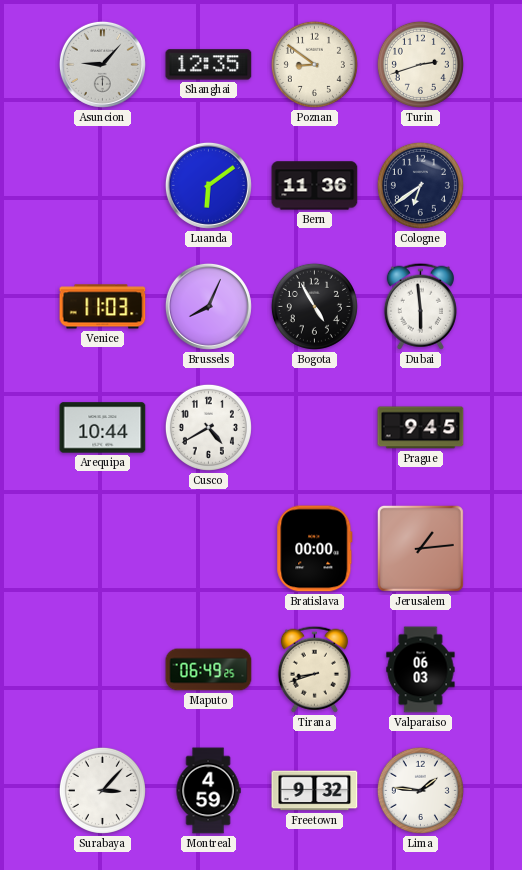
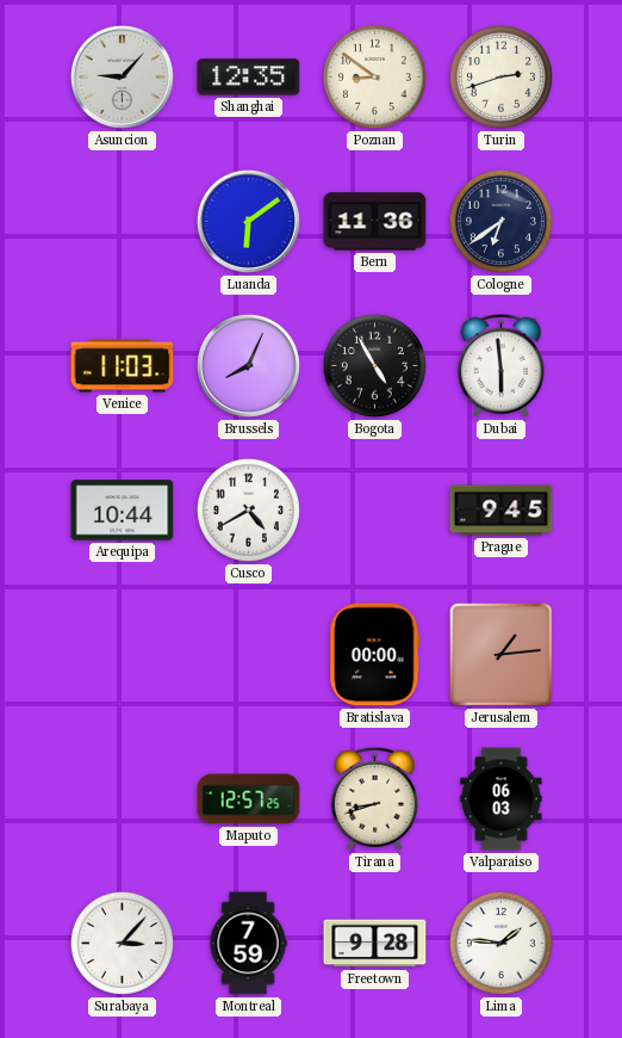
Maputo: 06:49 -> 12:57 (249, 799)
Montreal: 4:59 -> 7:59 (248, 944)
Freetown: 9:32 -> 9:28 (375, 944)
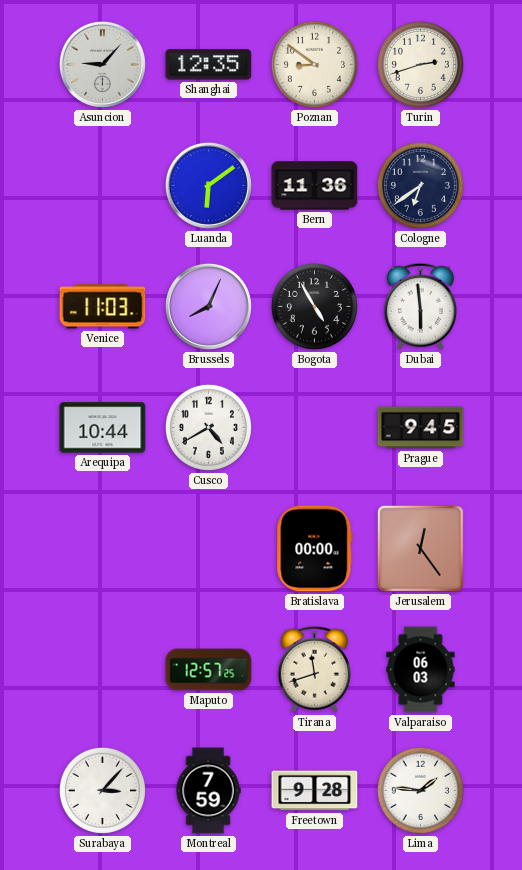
Jerusalem: 1:14 -> 12:24 (420, 548)
Tirana: 8:42 -> 11:42 (314, 669)
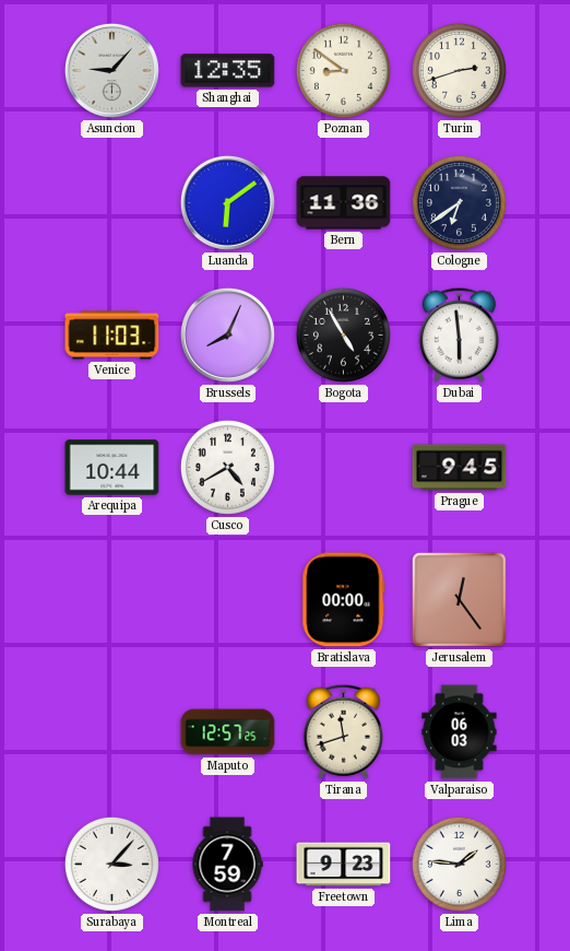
Freetown: 9:28 -> 9:23 (344, 865)
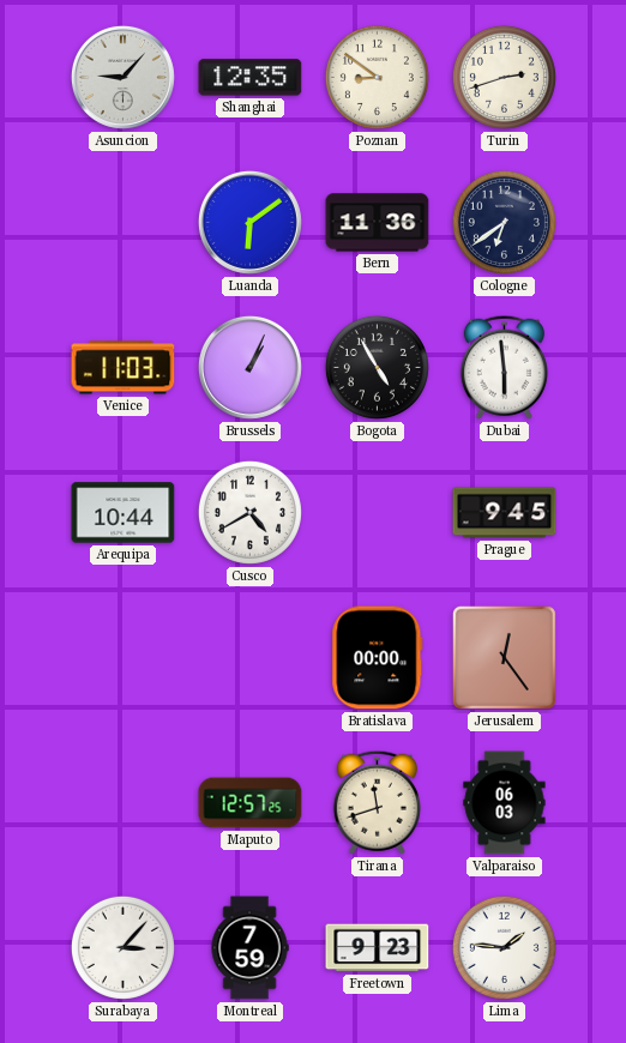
Brussels: 8:04 -> 1:04 (249, 367)
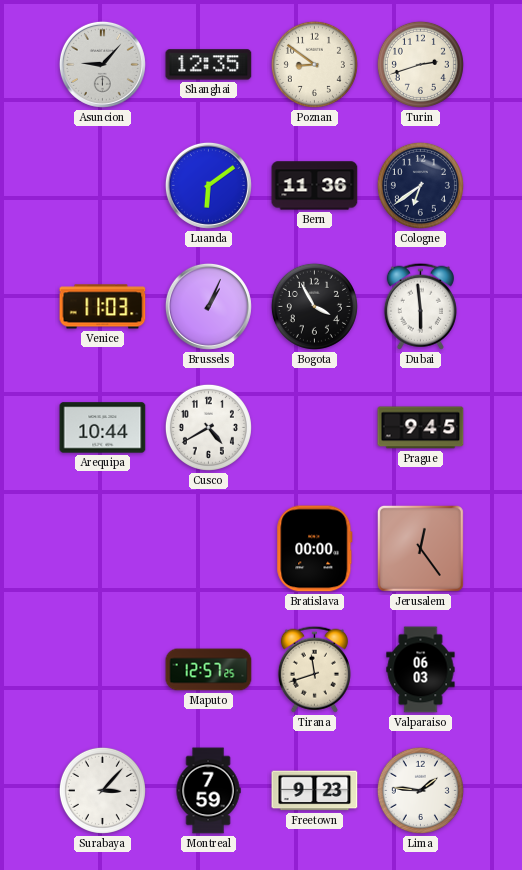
Bogota: 4:55 -> 3:55 (314, 306)
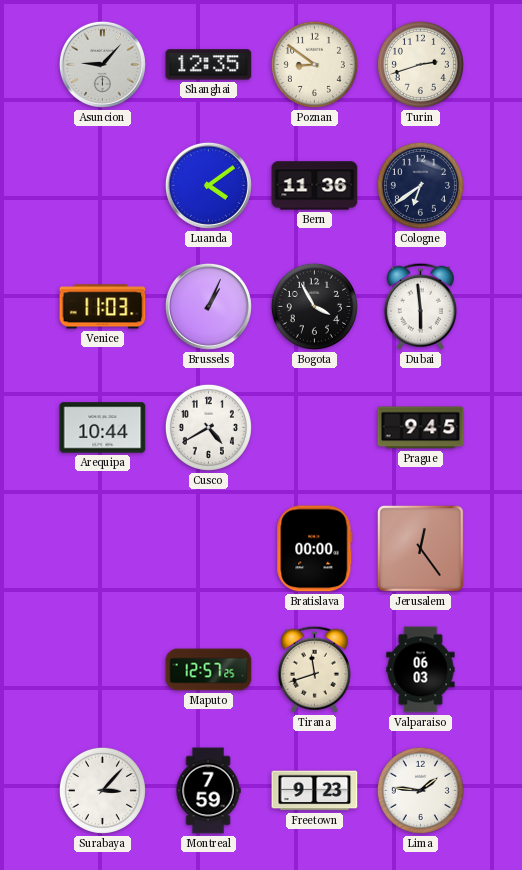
Luanda: 6:09 -> 4:09 (208, 185)
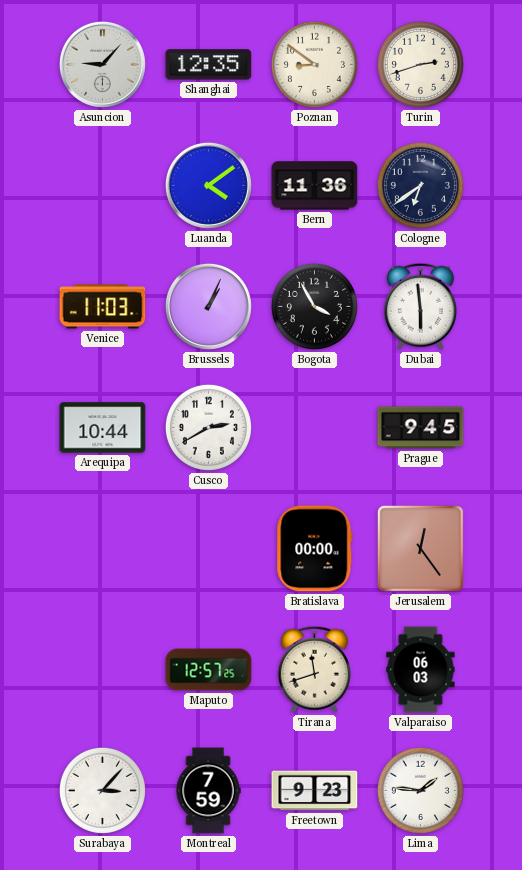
Cusco: 4:40 -> 2:40 (208, 427)
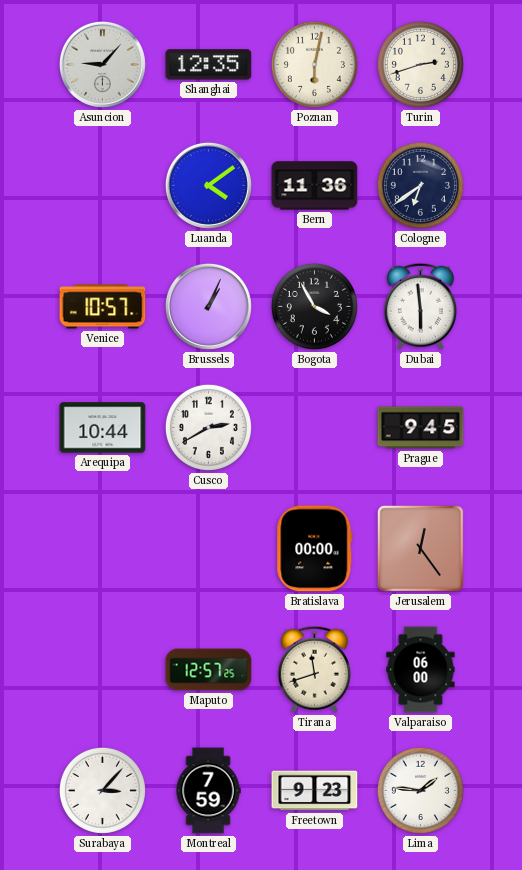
Poznan: 8:51 -> 6:02 (314, 64)
Venice: 11:03 -> 10:57 (103, 307)
Valparaiso: 06:03 -> 06:00 (421, 670)
